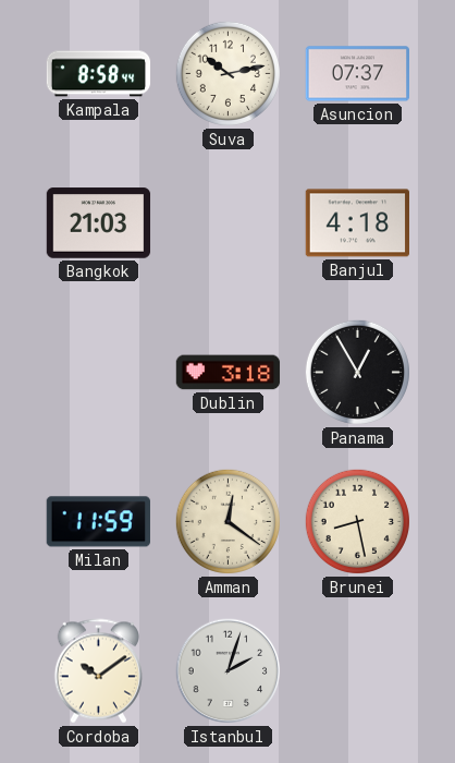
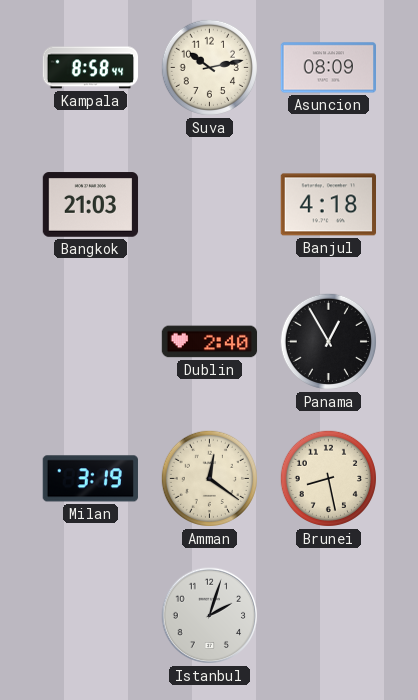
Asuncion: 07:37 -> 08:09 (328, 68)
Dublin: 3:18 -> 2:40 (210, 342)
Milan: 11:59 -> 3:19 (90, 479)
Cordoba: 10:09 -> none (98, 671)
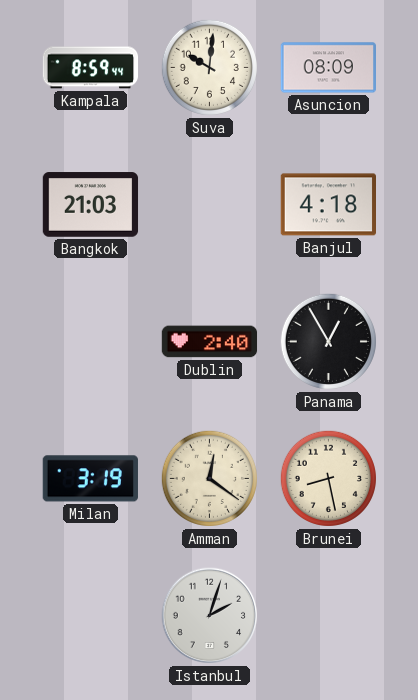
Kampala: 8:58 -> 8:59 (91, 68)
Suva: 10:13 -> 10:01 (209, 67)
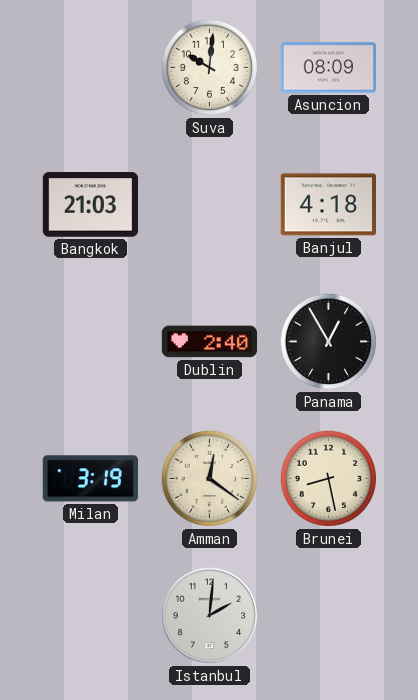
Kampala: 8:59 -> none (91, 68)
Istanbul: 2:03 -> 2:01 (210, 616)
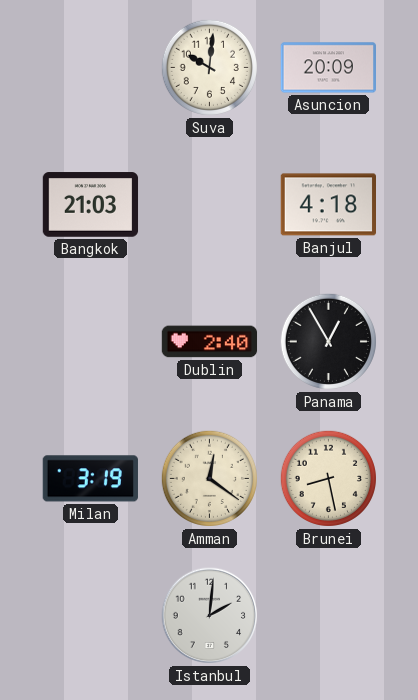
Asuncion: 08:09 -> 20:09 (328, 68)
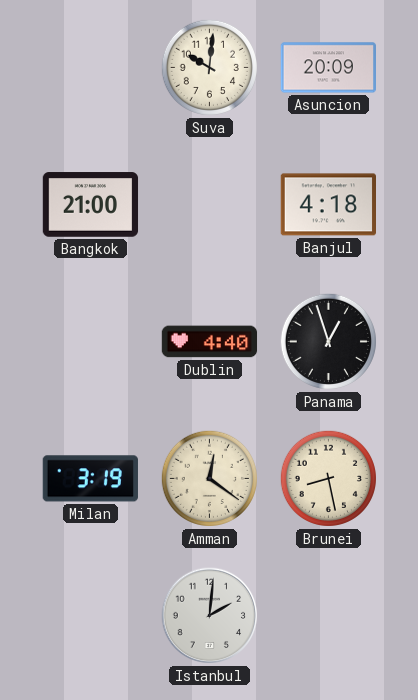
Bangkok: 21:03 -> 21:00 (91, 205)
Dublin: 2:40 -> 4:40 (210, 342)
Panama: 12:55 -> 12:57 (328, 341)
